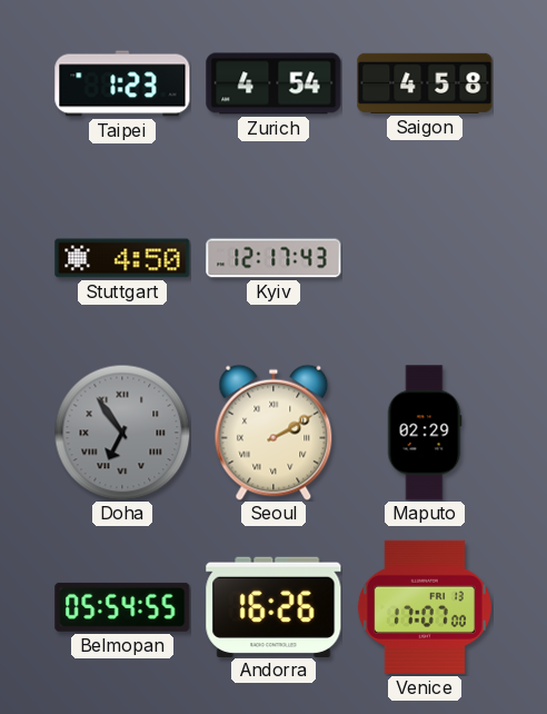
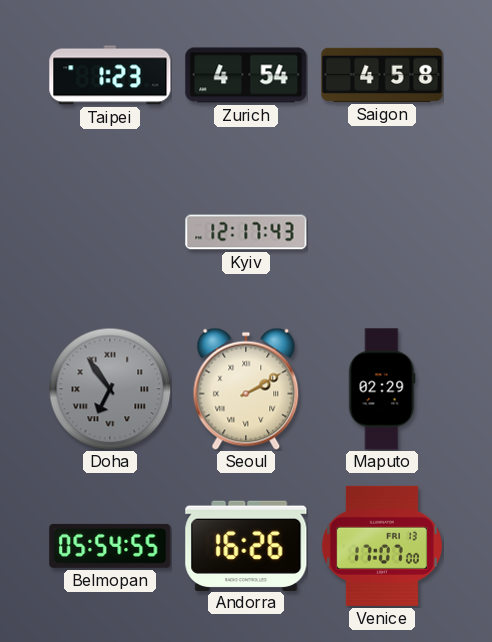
Stuttgart: 4:50 -> none (122, 258)
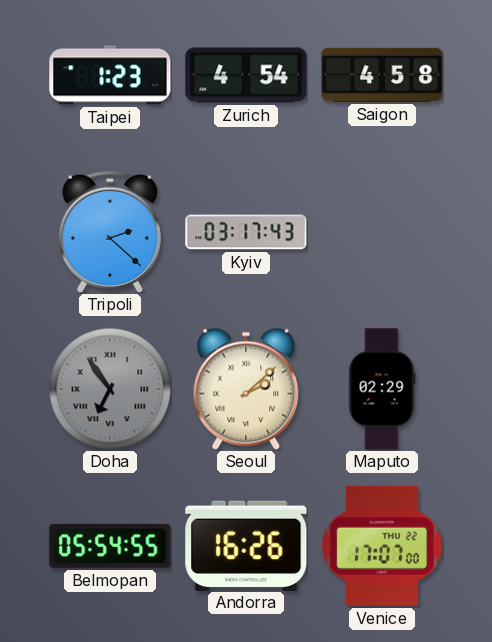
Tripoli: none -> 2:22 (110, 232)
Kyiv: 12:17 -> 03:17 (246, 232)
Seoul: 2:10 -> 2:08 (246, 389)
Venice date: FRI 13 -> THU 22 (382, 546)
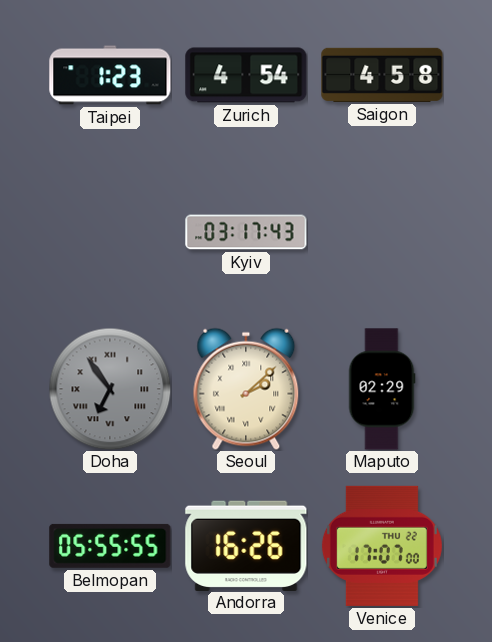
Tripoli: 2:22 -> none (110, 232)
Belmopan: 05:54 -> 05:55 (110, 546)
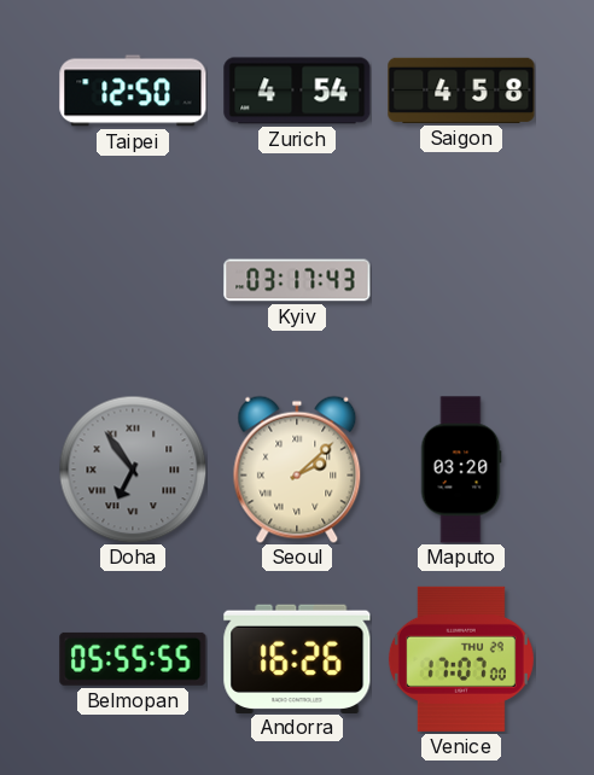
Taipei: 1:23 -> 12:50 (133, 91)
Maputo: 02:29 -> 03:20 (461, 470)
Venice date: THU 22 -> THU 29 (461, 659)
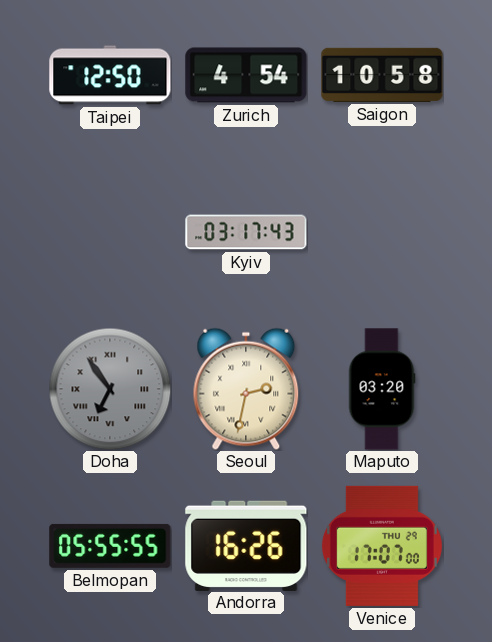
Saigon: 4:58 -> 10:58 (382, 75)
Seoul: 2:08 -> 2:32 (246, 389)
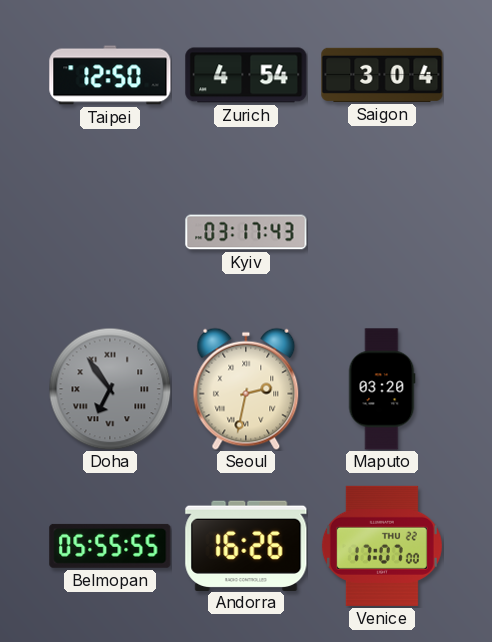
Saigon: 10:58 -> 3:04 (382, 75)
Venice date: THU 29 -> THU 22 (382, 546)
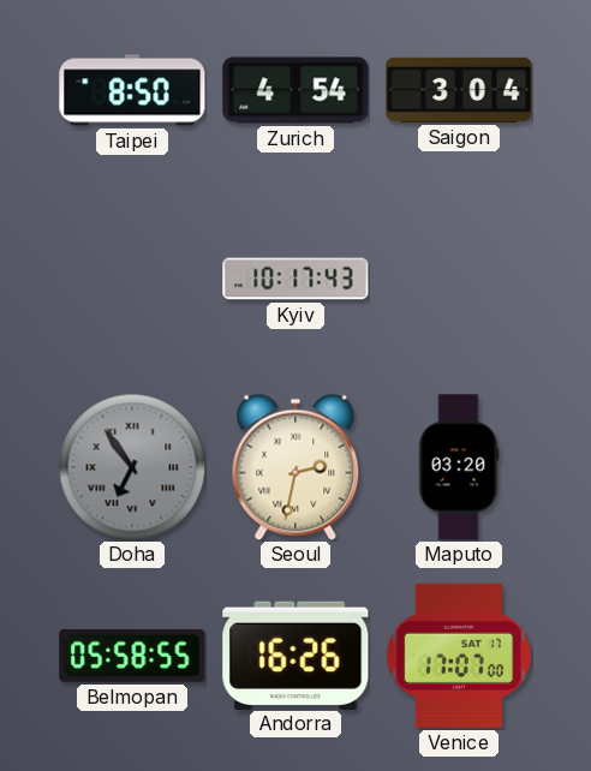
Taipei: 12:50 -> 8:50 (132, 90)
Kyiv: 03:17 -> 10:17 (295, 279)
Belmopan: 05:55 -> 05:58 (132, 656)
Venice date: THU 22 -> SAT 17 (459, 656)
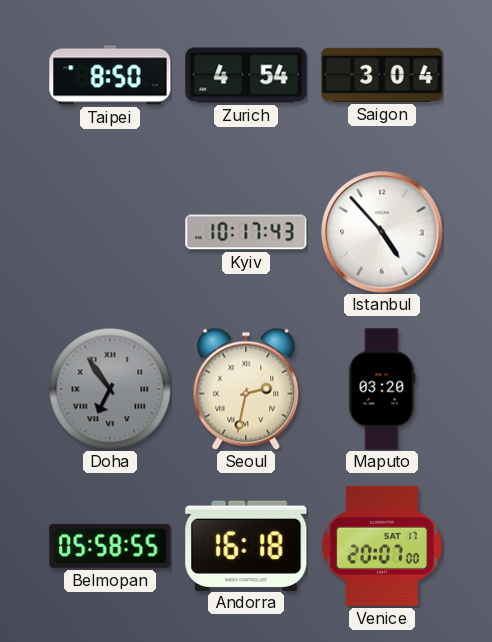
Istanbul: none -> 4:53 (382, 232)
Andorra: 16:26 -> 16:18 (246, 545)
Venice: 17:07 -> 20:07 (382, 546)
